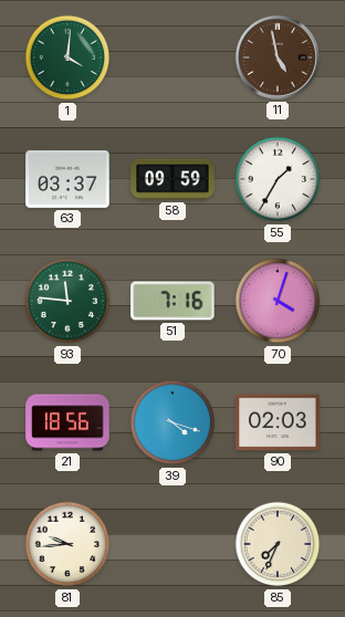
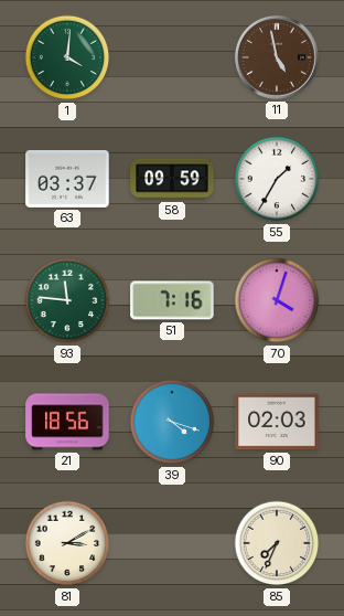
81: 9:44 -> 3:10 (67, 543)
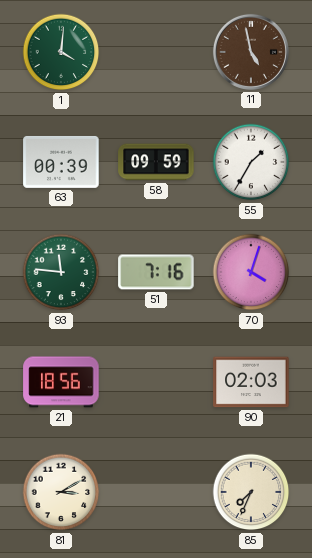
63: 03:37 -> 00:39 (61, 162)
39: 4:18 -> none (172, 422)
